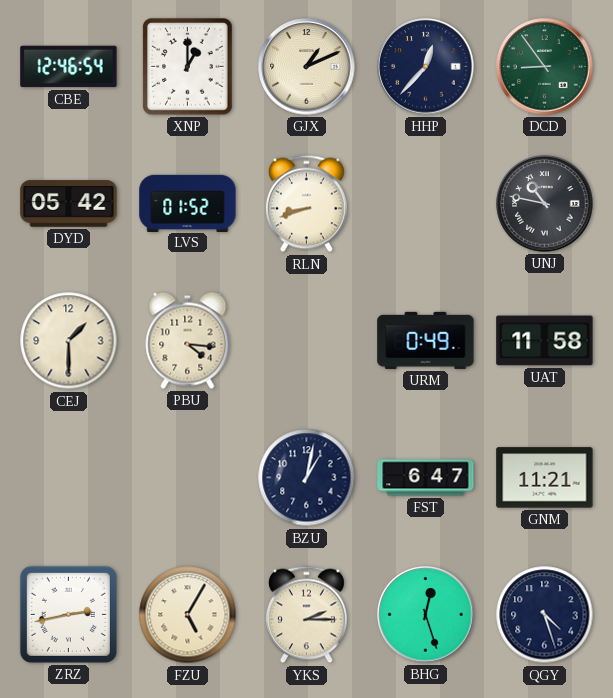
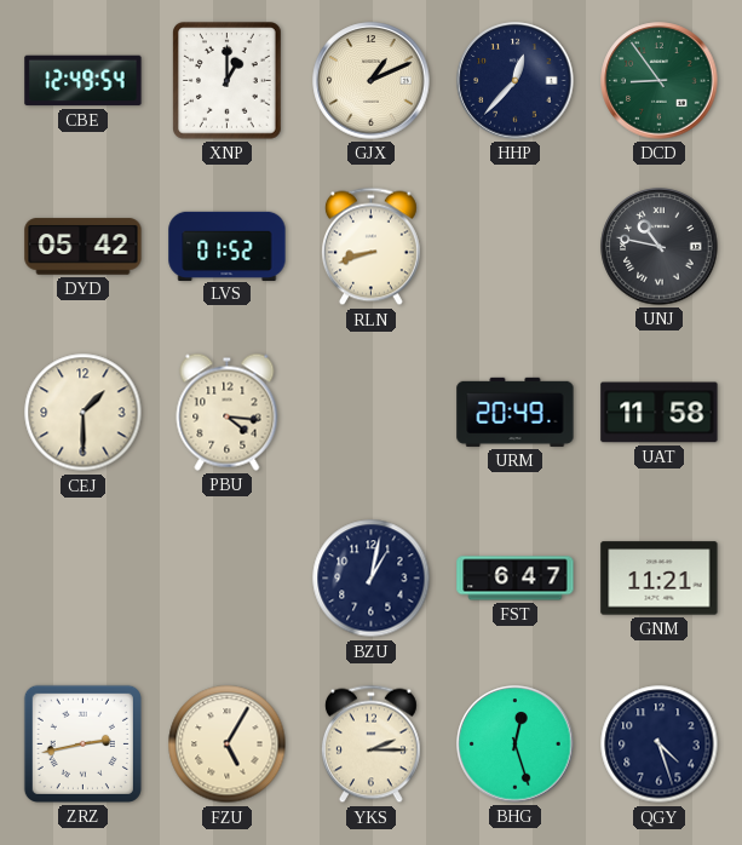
CBE: 12:46 -> 12:49 (84, 81)
URM: 0:49 -> 20:49 (516, 412)
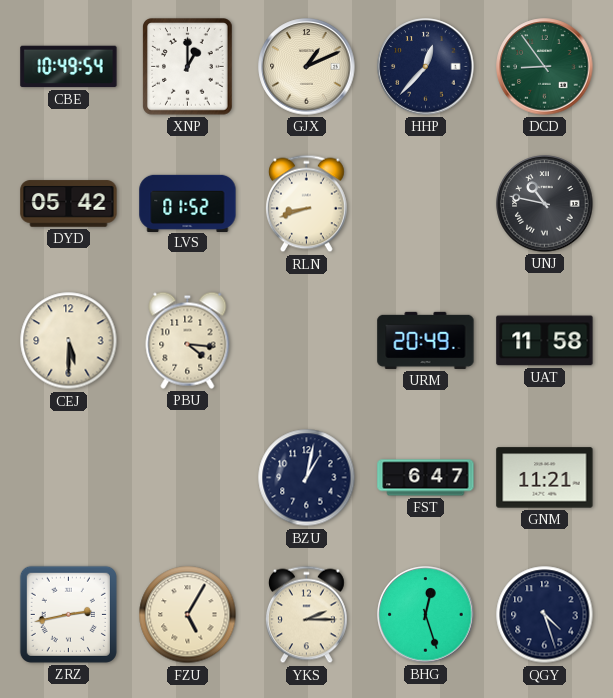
CBE: 12:49 -> 10:49 (69, 67)
CEJ: 1:30 -> 5:30 (69, 341)
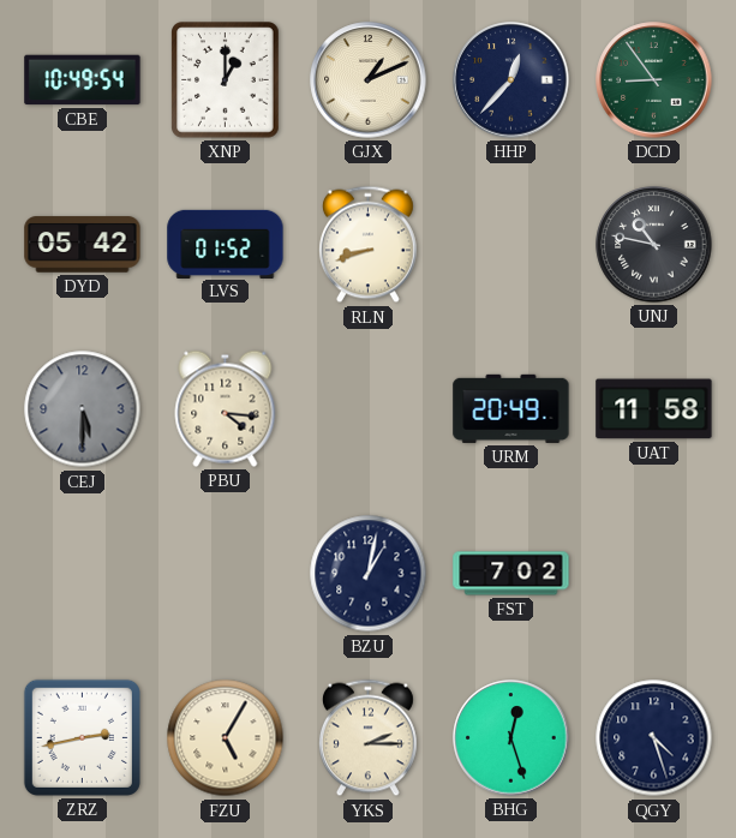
CEJ dial: cream -> grey (83, 409)
FST: 6:47 -> 7:02 (511, 574)
GNM: 11:21 -> none (545, 478)
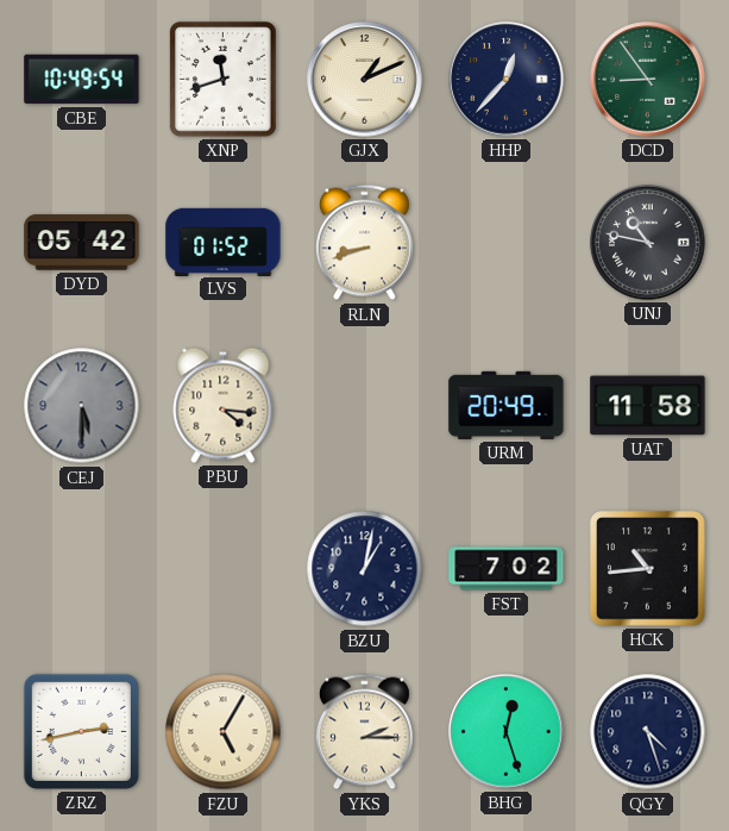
XNP: 1:00 -> 11:42 (224, 80)
HCK: none -> 10:44 (648, 569)
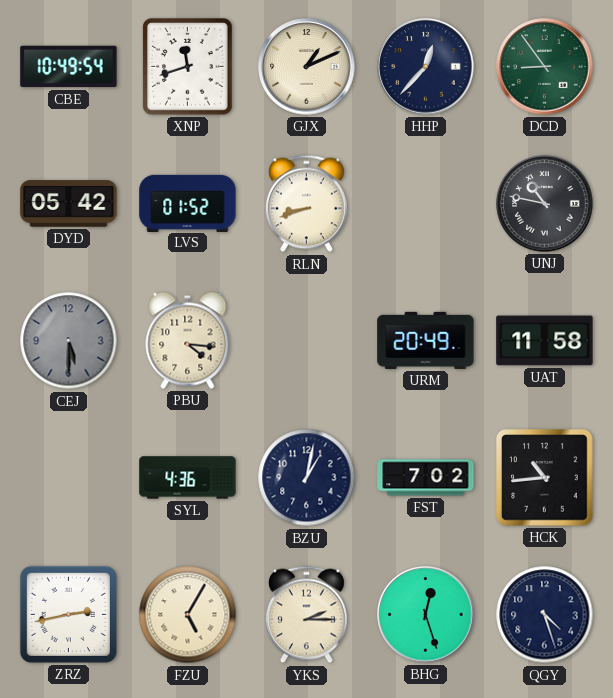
SYL: none -> 4:36 (188, 478)
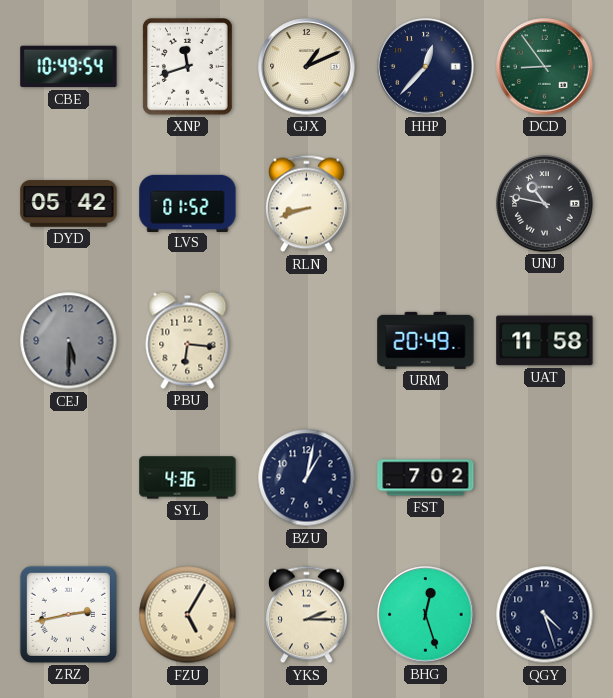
PBU: 4:16 -> 6:16 (188, 340)
HCK: 10:44 -> none (545, 478)
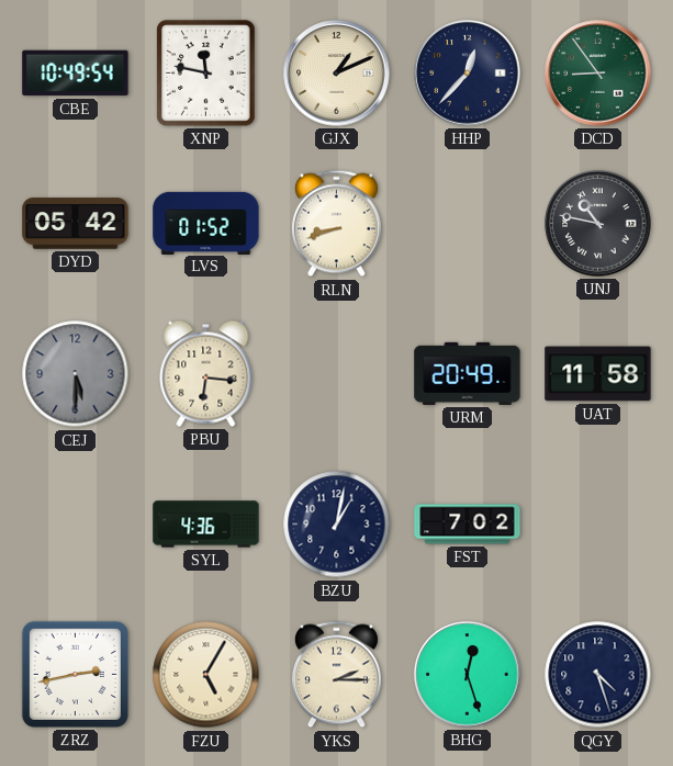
XNP: 11:42 -> 11:47 (206, 74)
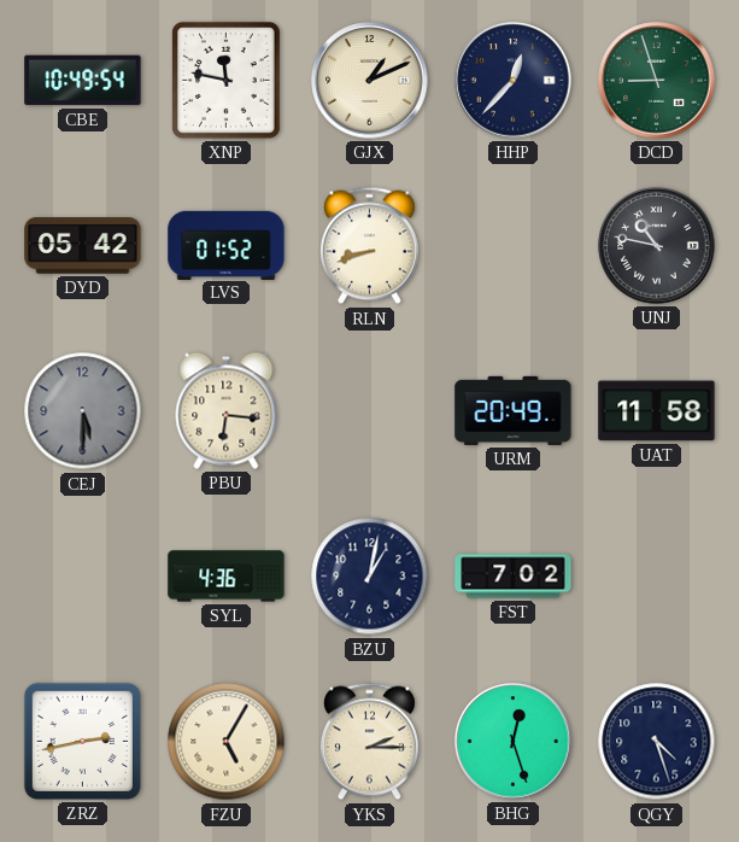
DCD: 8:54 -> 8:57 (657, 81)
